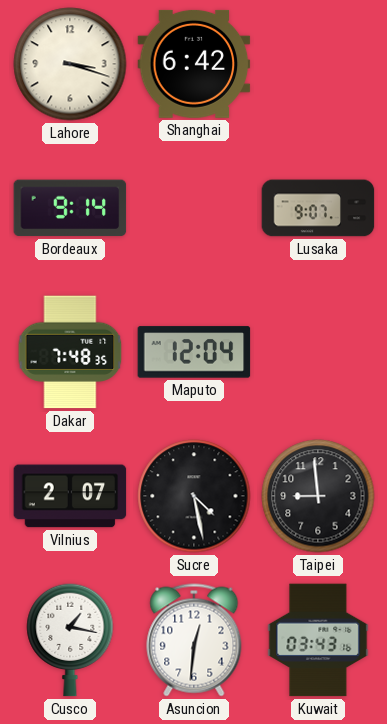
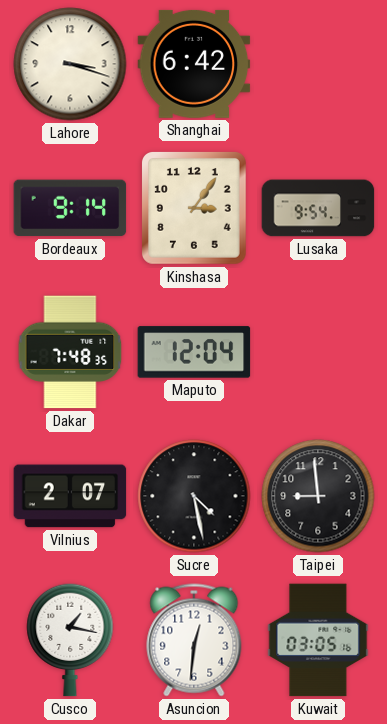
Kinshasa: none -> 3:06 (194, 209)
Lusaka: 9:07 -> 9:54 (318, 208)
Kuwait: 03:43 -> 03:05 (318, 640)
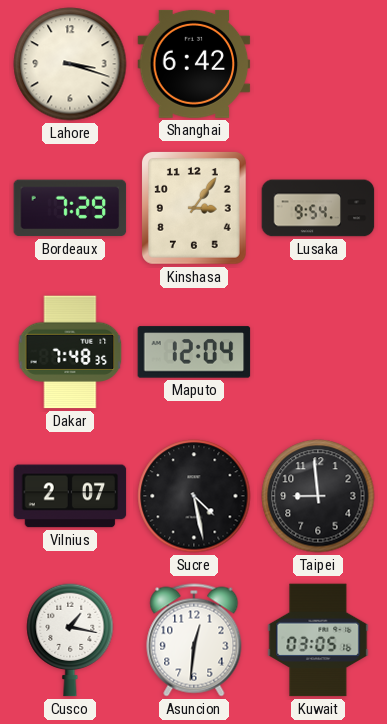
Bordeaux: 9:14 -> 7:29 (70, 208)
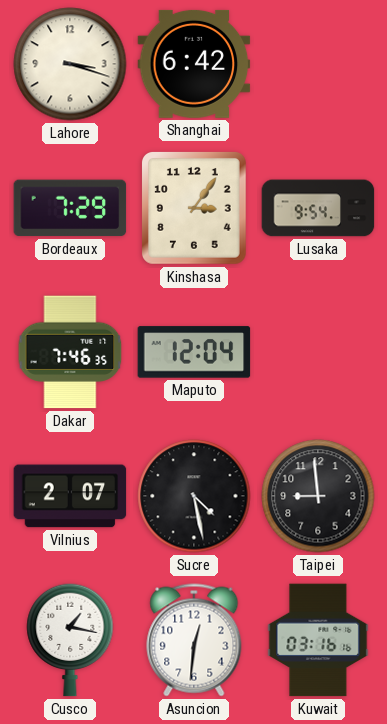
Dakar: 7:48 -> 7:46 (70, 352)
Kuwait: 03:05 -> 03:16 (318, 640)
